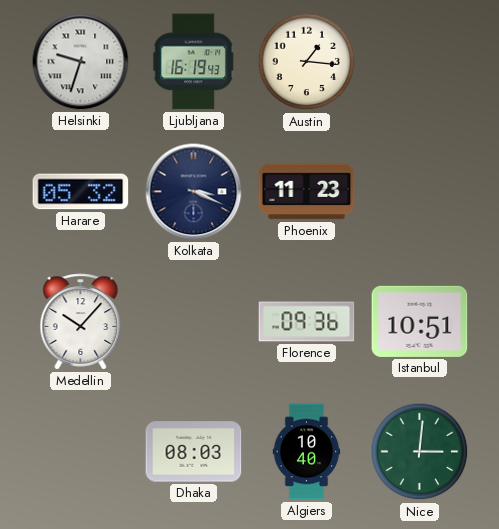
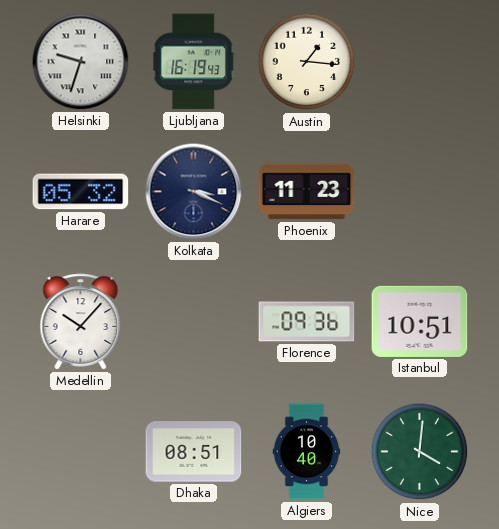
Dhaka: 08:03 -> 08:51 (194, 452)
Nice: 3:01 -> 4:01 (420, 452)
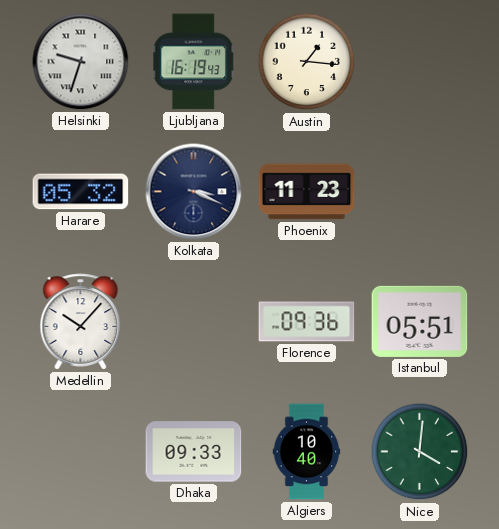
Istanbul: 10:51 -> 05:51 (420, 321)
Dhaka: 08:51 -> 09:33 (194, 452)
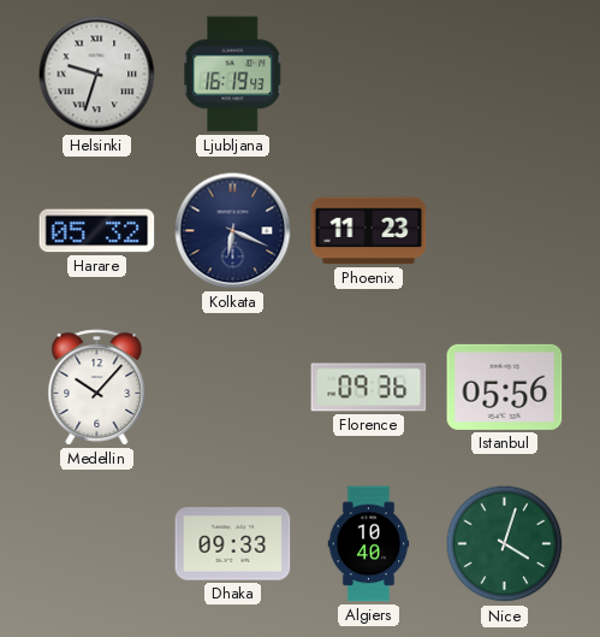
Austin: 1:16 -> none (307, 62)
Kolkata: 3:19 -> 6:19 (233, 231)
Istanbul: 05:51 -> 05:56 (505, 387)
Nice: 4:01 -> 4:03 (505, 544)
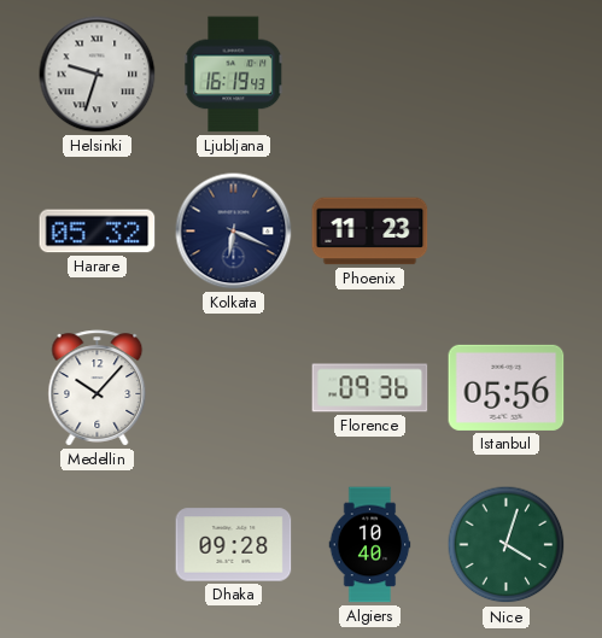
Dhaka: 09:33 -> 09:28 (234, 545)
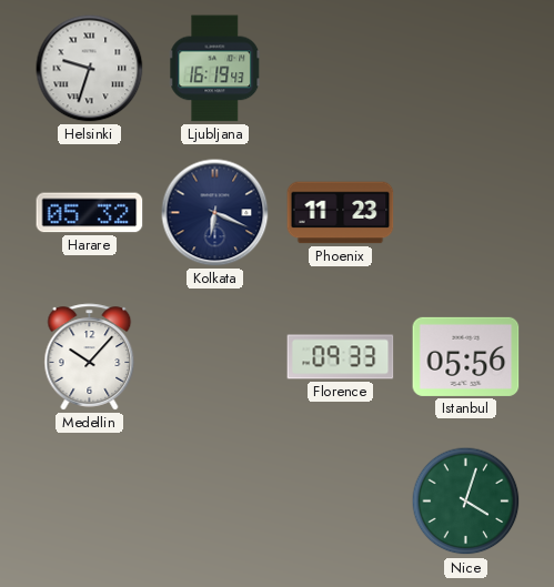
Florence: 09:36 -> 09:33 (341, 357)
Dhaka: 09:28 -> none (234, 545)
Algiers: 10:40 -> none (370, 545)
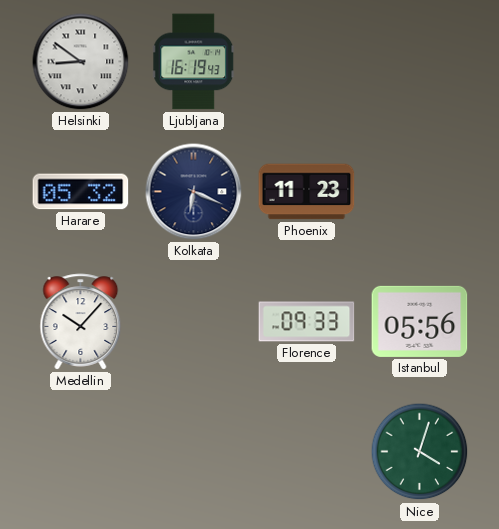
Helsinki: 9:33 -> 8:51 (81, 62)
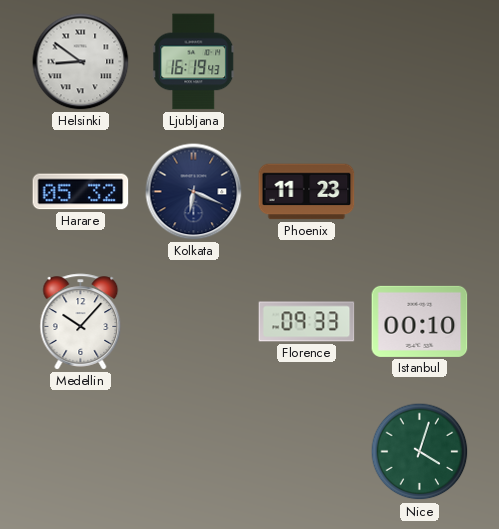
Istanbul: 05:56 -> 00:10 (420, 321)
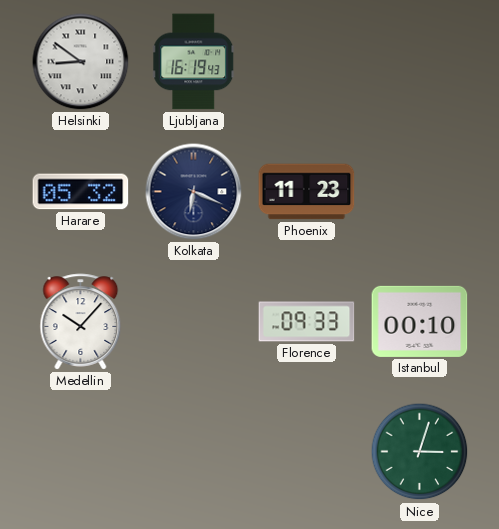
Nice: 4:03 -> 3:03 (420, 452)
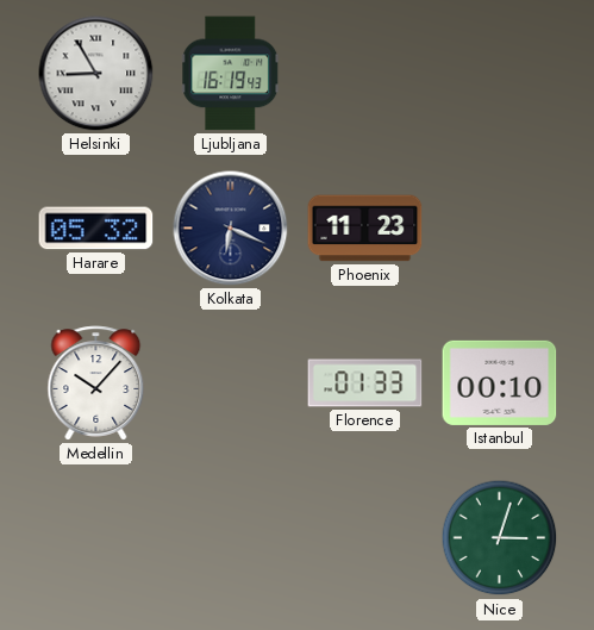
Helsinki: 8:51 -> 8:55 (96, 74)
Florence: 09:33 -> 01:33 (365, 383)
